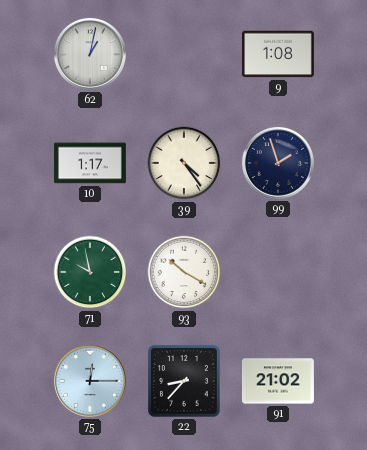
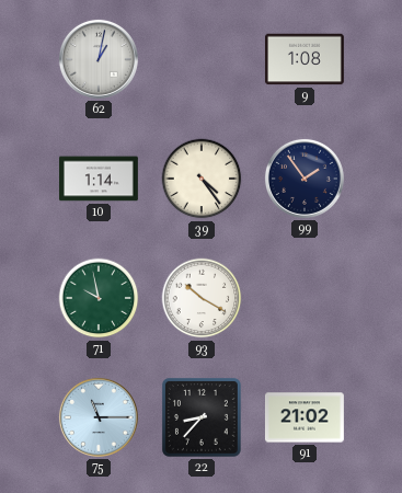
10: 1:17 -> 1:14 (99, 179)
99: 1:57 -> 1:54 (305, 179)
75: 12:15 -> 11:15 (99, 417)
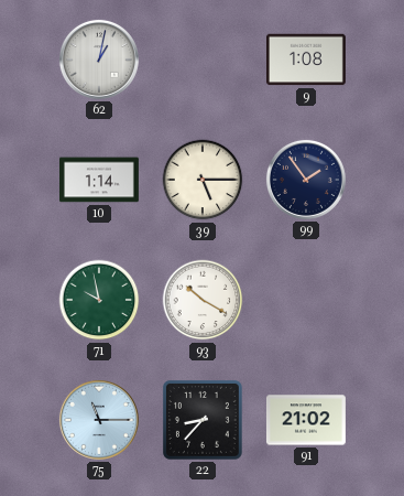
39: 4:24 -> 5:15 (203, 180)
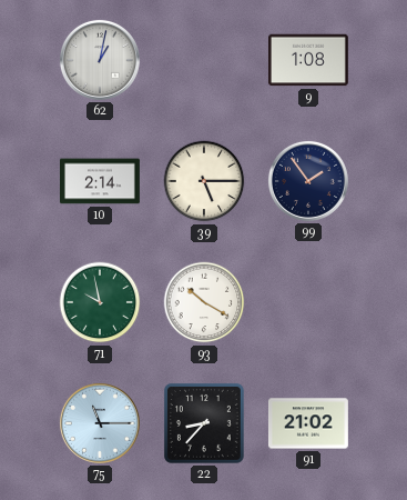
10: 1:14 -> 2:14 (100, 181)
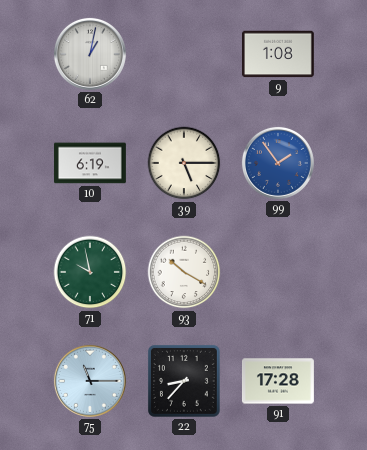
10: 2:14 -> 6:19 (90, 163)
99 dial: navy -> blue (278, 163)
91: 21:02 -> 17:28 (278, 381)
